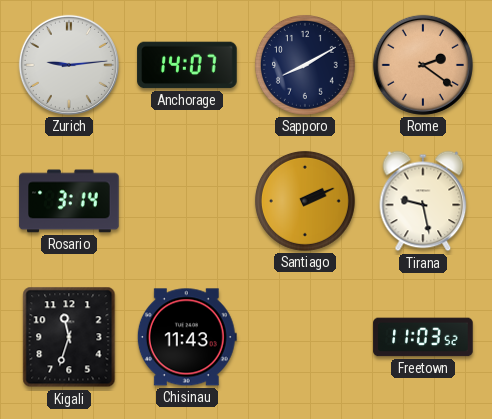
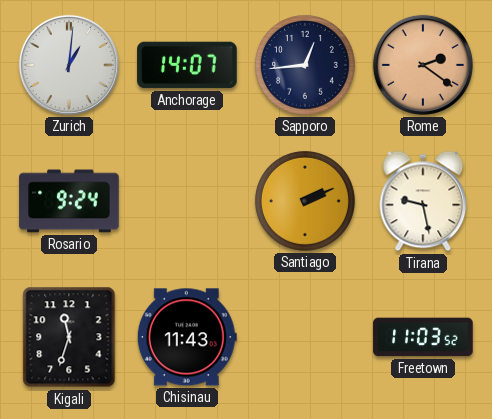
Zurich: 9:14 -> 1:01 (69, 65)
Sapporo: 8:10 -> 12:44 (305, 65)
Rosario: 3:14 -> 9:24 (69, 201)
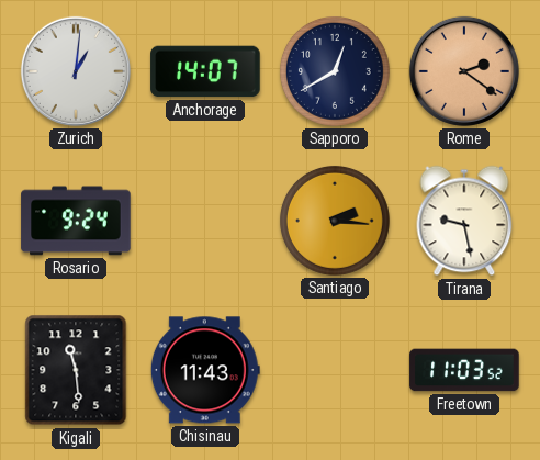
Sapporo: 12:44 -> 12:40 (335, 71)
Santiago: 2:11 -> 2:16 (335, 221)
Kigali: 11:33 -> 11:29 (76, 370)
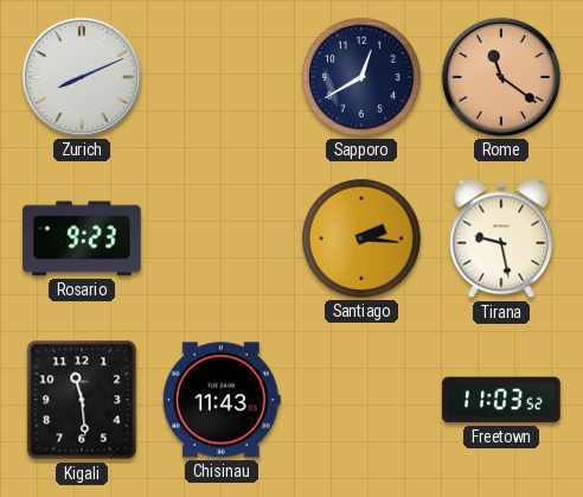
Zurich: 1:01 -> 8:11 (82, 77)
Anchorage: 14:07 -> none (205, 71)
Rome: 2:21 -> 11:21 (501, 77)
Rosario: 9:24 -> 9:23 (82, 238)
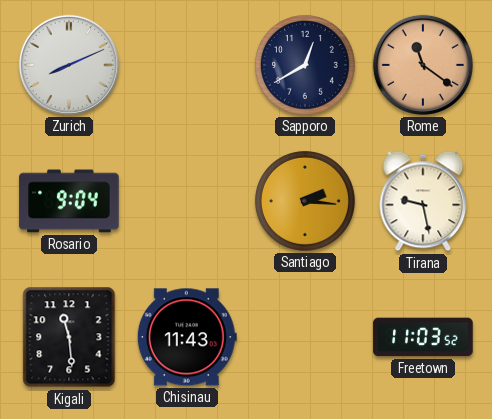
Rosario: 9:23 -> 9:04 (69, 201)
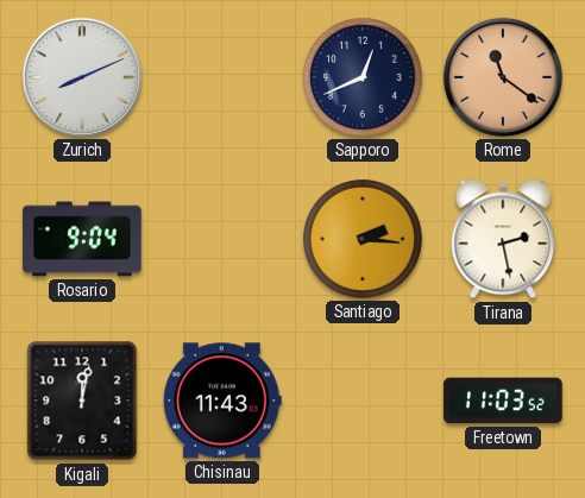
Sapporo: 12:40 -> 12:41 (363, 77)
Tirana: 9:28 -> 2:28 (503, 239)
Kigali: 11:29 -> 12:02 (82, 401)
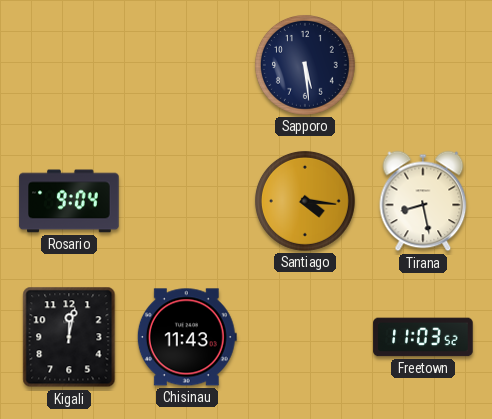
Zurich: 8:11 -> none (82, 77)
Sapporo: 12:41 -> 5:29 (305, 65)
Rome: 11:21 -> none (503, 77)
Santiago: 2:16 -> 4:16 (305, 201)
Tirana: 2:28 -> 8:28 (423, 201)
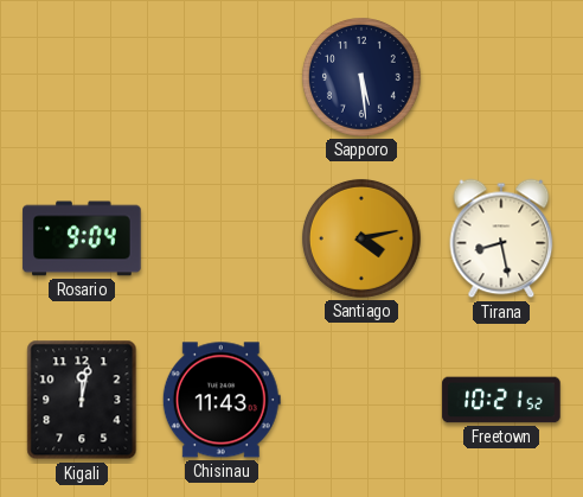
Santiago: 4:16 -> 4:13 (361, 238)
Freetown: 11:03 -> 10:21 (501, 400)
